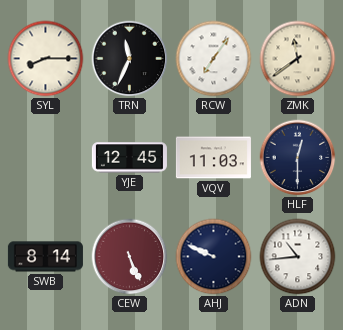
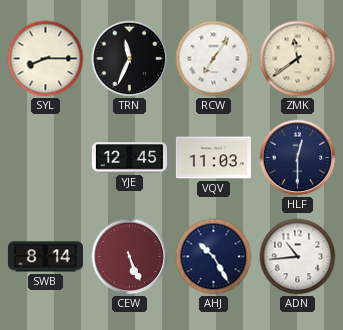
AHJ: 9:49 -> 10:25 (214, 257)
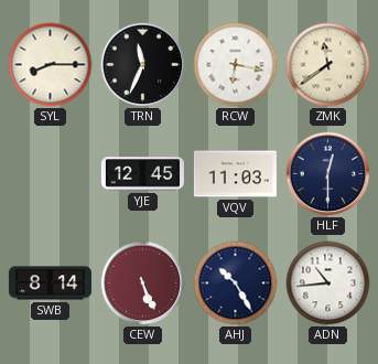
RCW: 7:06 -> 6:17 (236, 65)
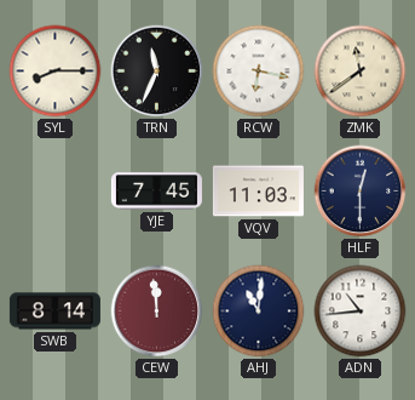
YJE: 12:45 -> 7:45 (156, 192)
CEW: 5:26 -> 11:59 (157, 312)
AHJ: 10:25 -> 11:01 (259, 312)
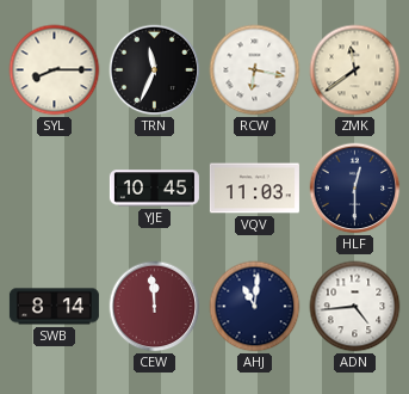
YJE: 7:45 -> 10:45 (154, 189)
ADN: 10:44 -> 4:44 (355, 307)
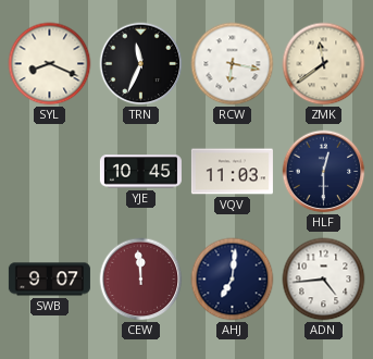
SYL: 8:15 -> 8:19 (50, 64)
SWB: 8:14 -> 9:07 (49, 280)
AHJ: 11:01 -> 7:01 (233, 280)
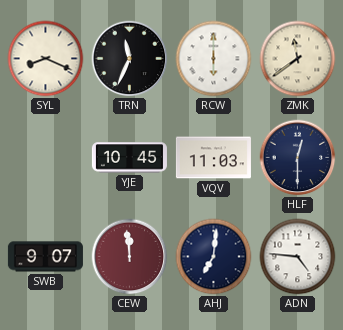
RCW: 6:17 -> 6:00 (214, 59)
ADN: 4:44 -> 4:46 (298, 257)
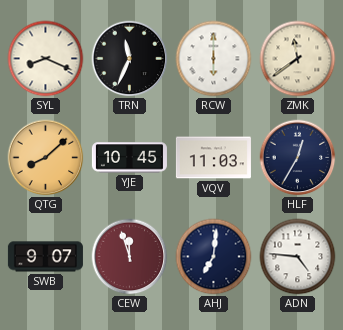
QTG: none -> 8:08 (46, 158)
HLF: 12:30 -> 12:35 (298, 158)
CEW: 11:59 -> 11:57 (130, 257)
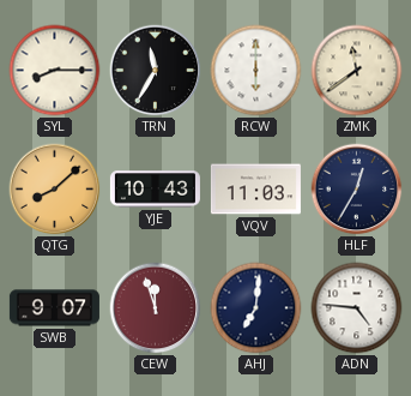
SYL: 8:19 -> 8:15 (55, 71)
TRN: 11:34 -> 11:35 (156, 71)
YJE: 10:45 -> 10:43 (155, 190)
